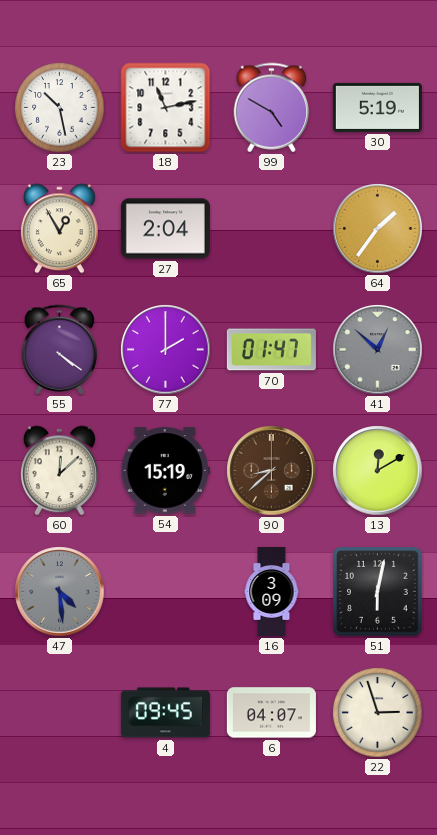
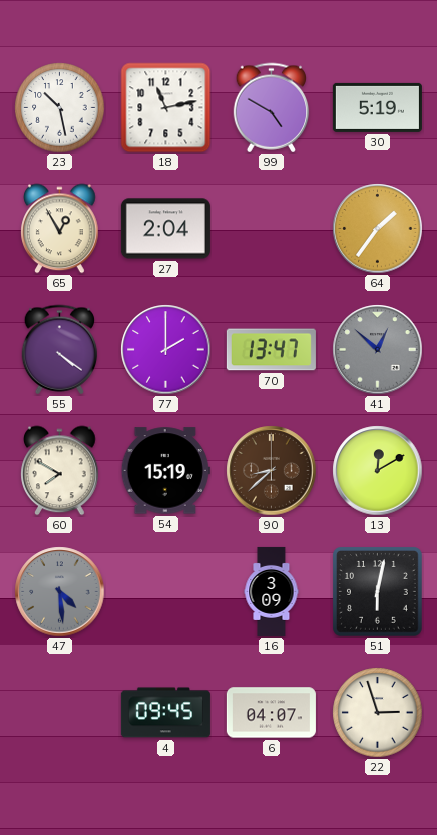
70: 01:47 -> 13:47 (271, 350)
60: 12:08 -> 7:50 (60, 471)
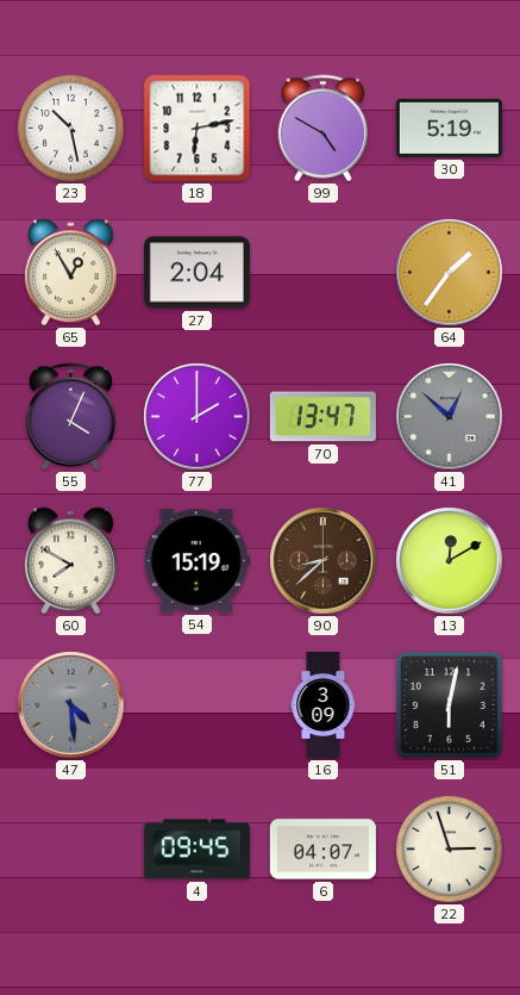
18: 11:13 -> 6:13 (198, 129)
55: 4:21 -> 4:04 (71, 417)
